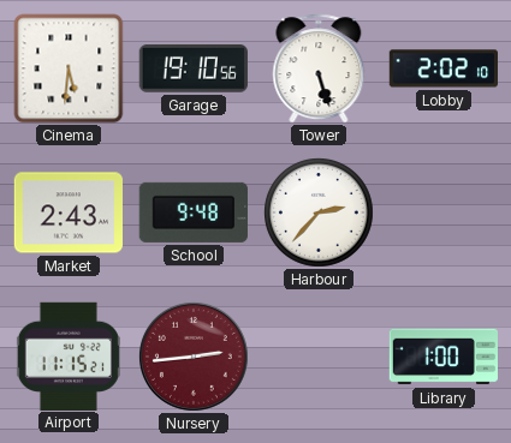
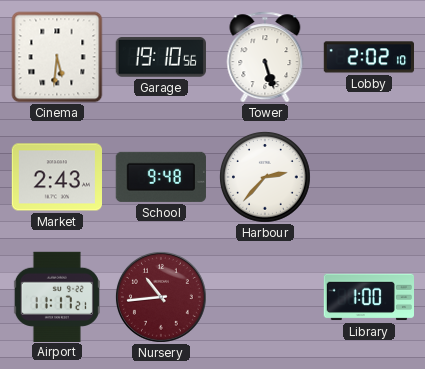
Airport: 11:15 -> 11:17 (57, 296)
Nursery: 2:44 -> 10:44 (161, 297)
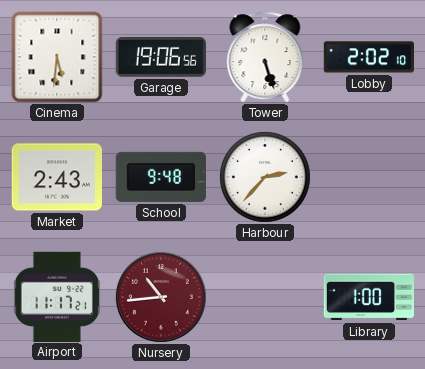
Garage: 19:10 -> 19:06 (161, 58)
